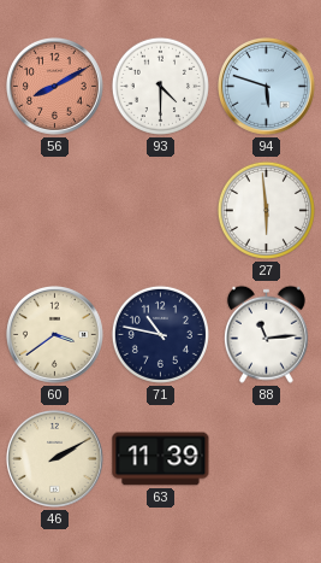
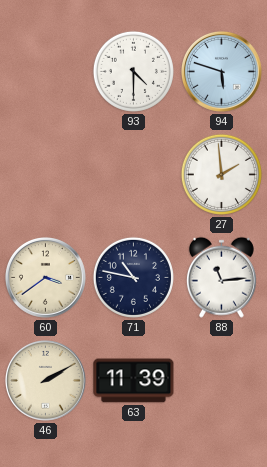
56: 8:10 -> none (54, 86)
27: 5:59 -> 1:59 (221, 174)
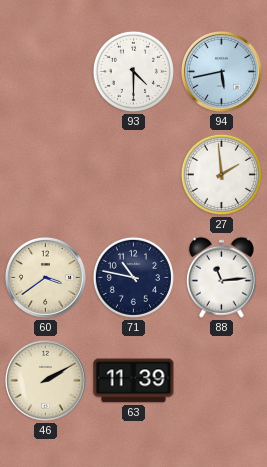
94: 5:48 -> 5:43 (221, 71)
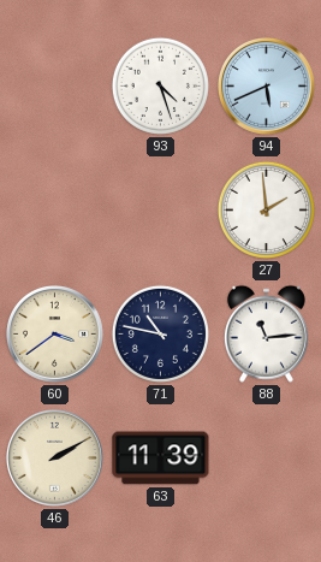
93: 4:30 -> 4:27 (160, 85)
94: 5:43 -> 5:41 (266, 85)
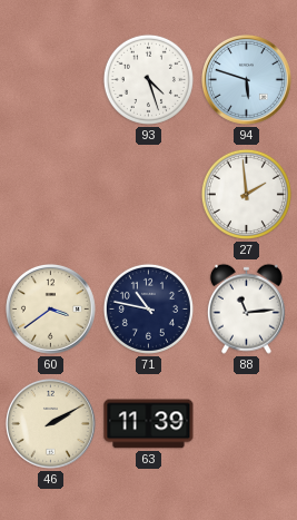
94: 5:41 -> 5:48 (246, 79)
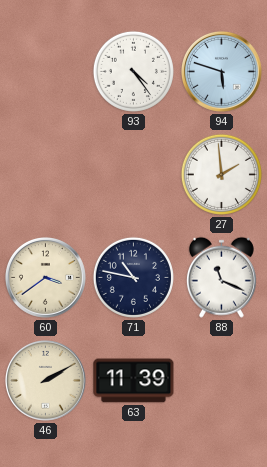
93: 4:27 -> 4:24 (133, 71)
88: 11:14 -> 11:19 (221, 277)
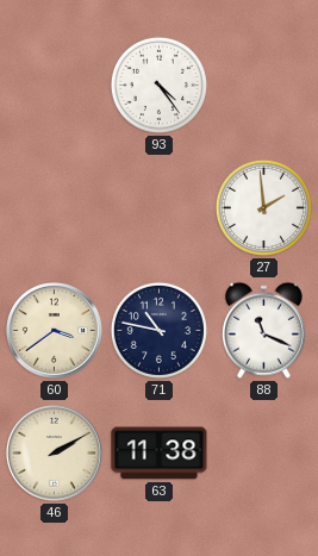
94: 5:48 -> none (221, 71)
63: 11:39 -> 11:38 (160, 454)
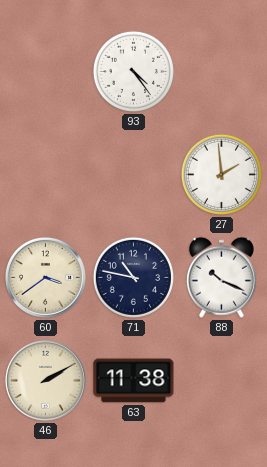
88: 11:19 -> 10:19 (221, 277)
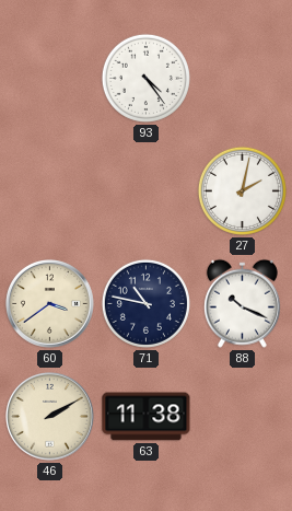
27: 1:59 -> 2:02 (242, 190)
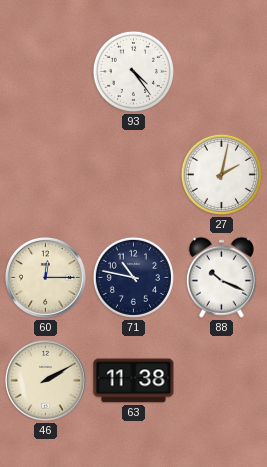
60: 3:39 -> 12:15 (45, 277)
